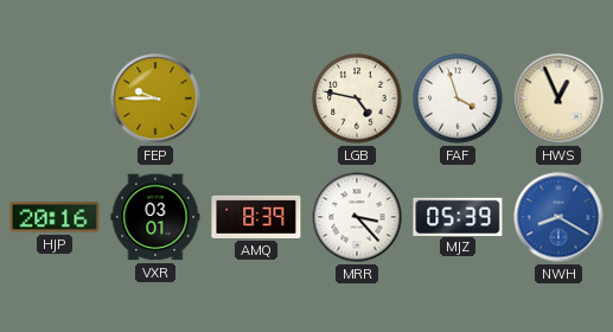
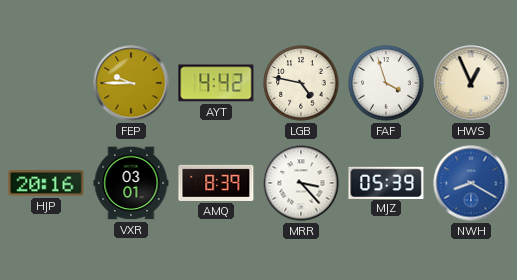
AYT: none -> 4:42 (216, 83)
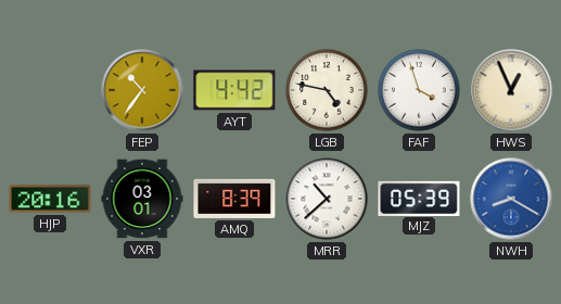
FEP: 9:45 -> 10:36 (142, 90)
MRR: 3:23 -> 10:38 (327, 199)
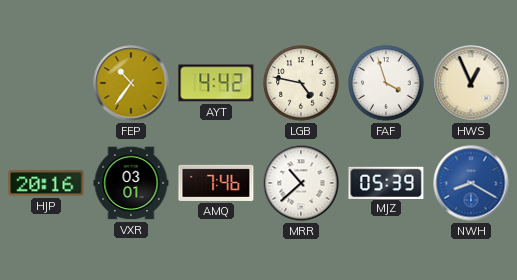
AMQ: 8:39 -> 7:46 (216, 183)
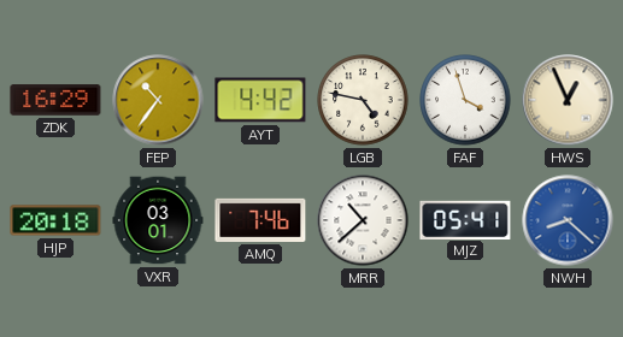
ZDK: none -> 16:29 (55, 100)
HJP: 20:16 -> 20:18 (55, 220)
MJZ: 05:39 -> 05:41 (465, 219)
NWH: 8:20 -> 8:22 (568, 220)
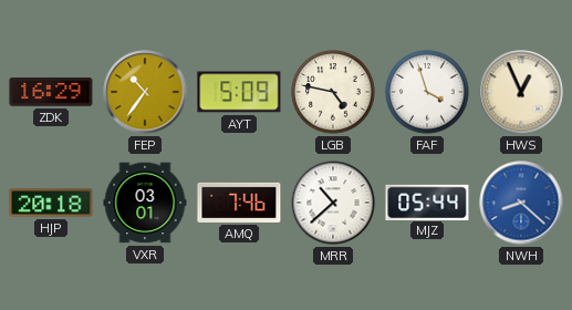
AYT: 4:42 -> 5:09 (239, 92)
MJZ: 05:41 -> 05:44 (427, 201)
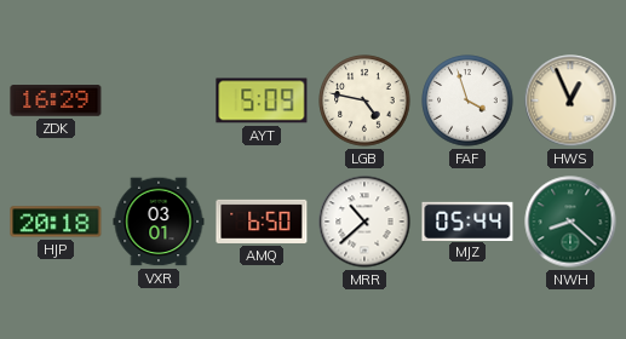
FEP: 10:36 -> none (145, 92)
AMQ: 7:46 -> 6:50 (262, 222)
NWH dial: blue -> green (570, 222)
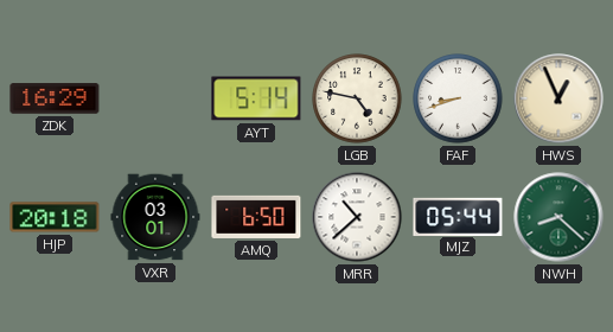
AYT: 5:09 -> 5:14 (256, 98)
FAF: 3:57 -> 8:42 (458, 98)
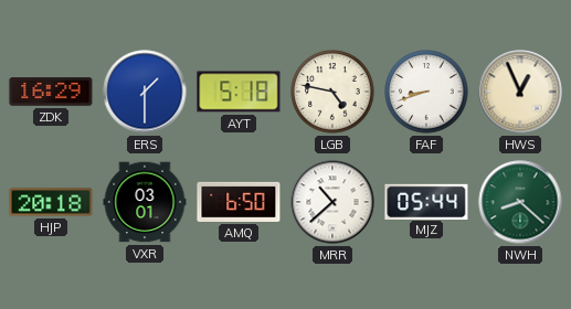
ERS: none -> 1:30 (145, 92)
AYT: 5:14 -> 5:18 (239, 92)
